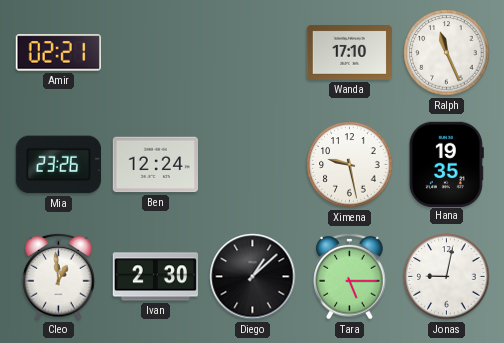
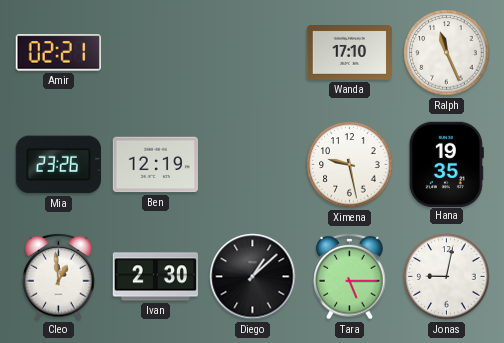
Ben: 12:24 -> 12:19 (155, 165)
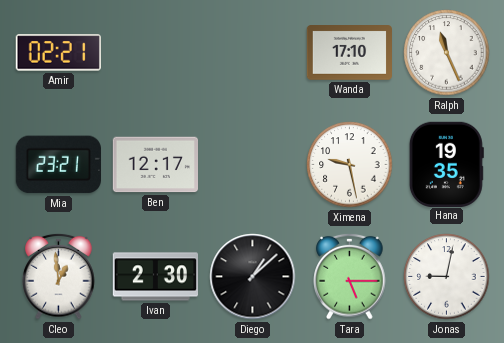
Mia: 23:26 -> 23:21 (58, 165)
Ben: 12:19 -> 12:17 (155, 165)
